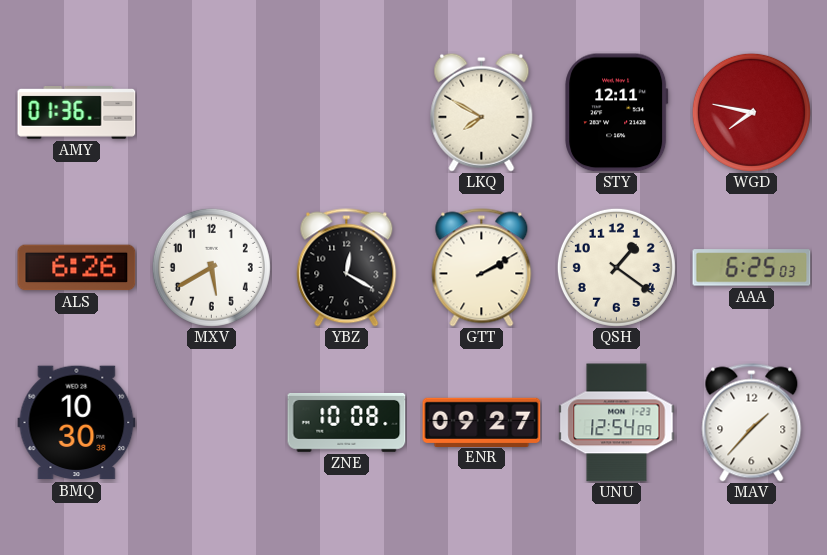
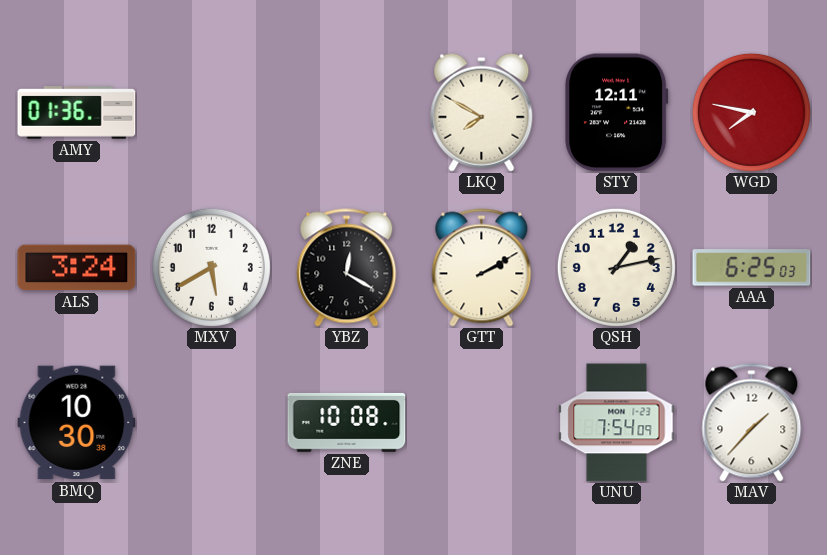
ALS: 6:26 -> 3:24 (77, 268)
QSH: 1:21 -> 1:13 (616, 267)
ENR: 09:27 -> none (482, 422)
UNU: 12:54 -> 7:54 (617, 423)
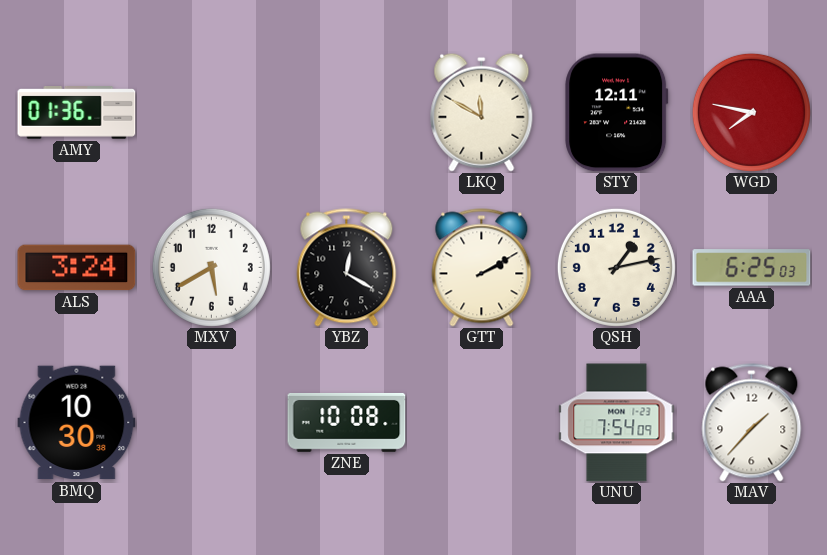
LKQ: 7:50 -> 11:50 (482, 112)
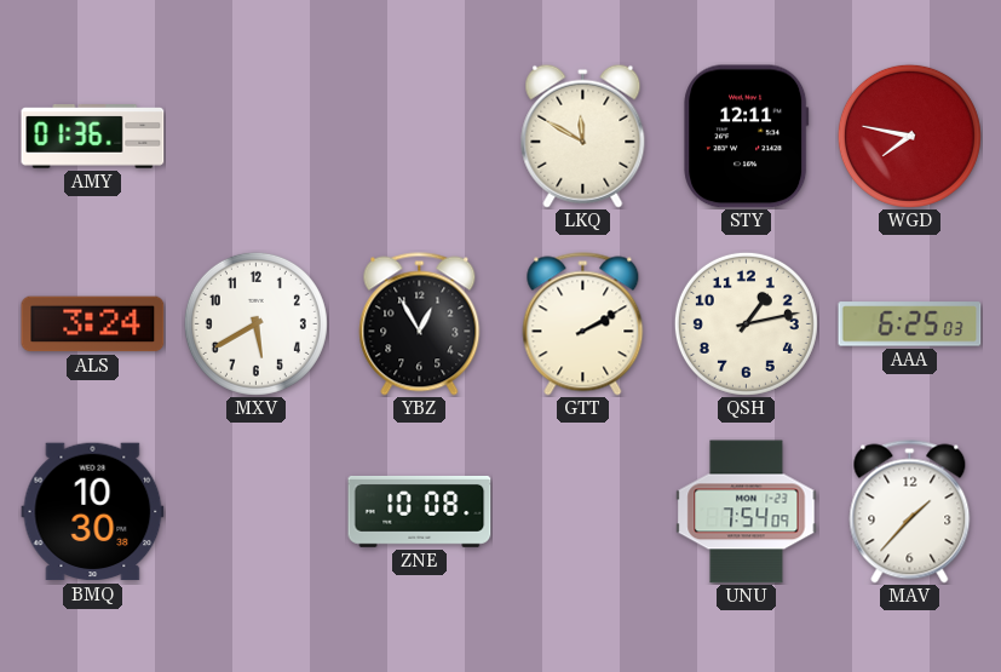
YBZ: 12:20 -> 12:55 (420, 324)
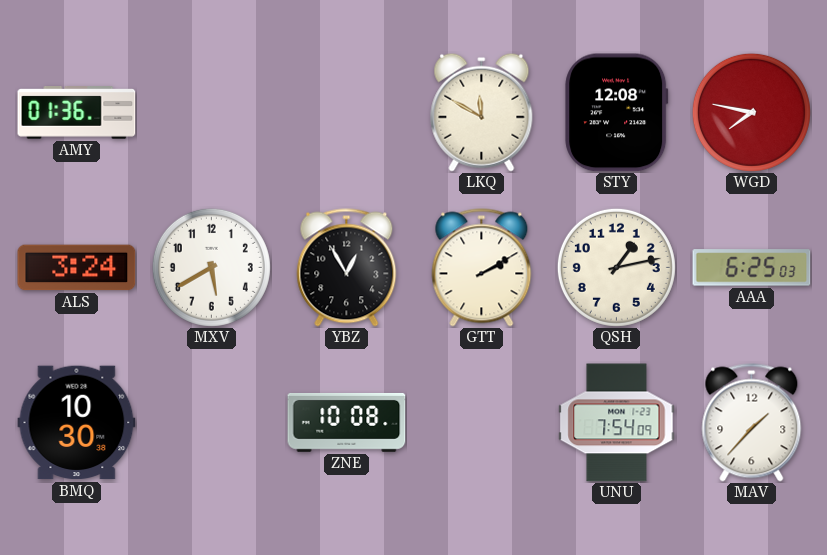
STY: 12:11 -> 12:08 (617, 113)
